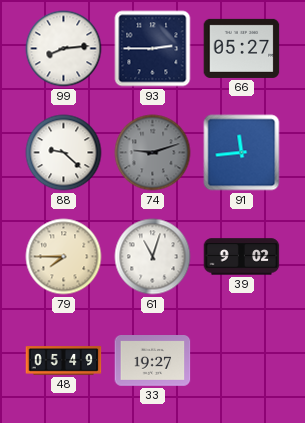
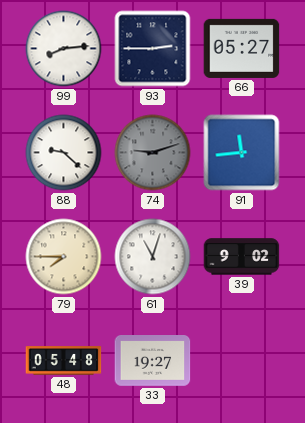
48: 05:49 -> 05:48 (64, 361)
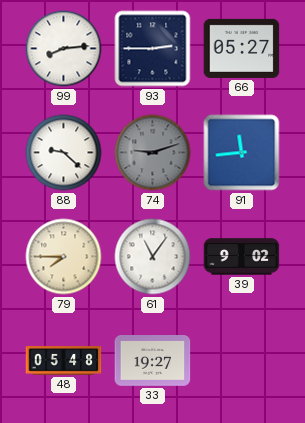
61: 11:03 -> 11:06 (153, 257)
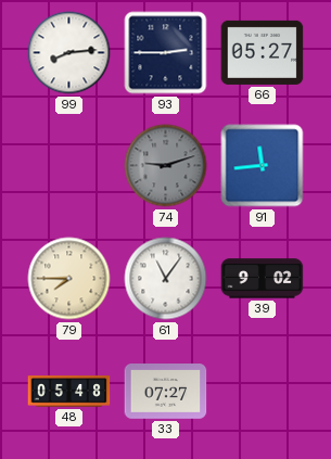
88: 9:22 -> none (64, 153)
33: 19:27 -> 07:27 (166, 392)
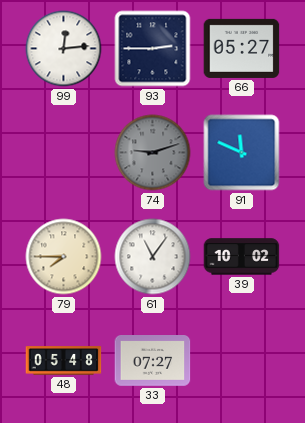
99: 8:14 -> 12:14 (64, 49)
91: 11:44 -> 11:49 (242, 153)
39: 9:02 -> 10:02 (242, 257)
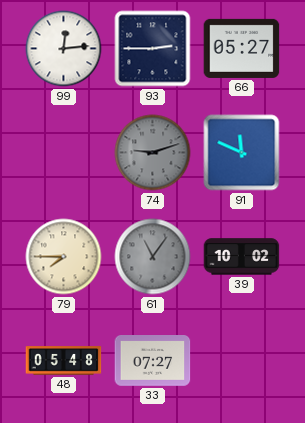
61 dial: white -> grey (153, 257)
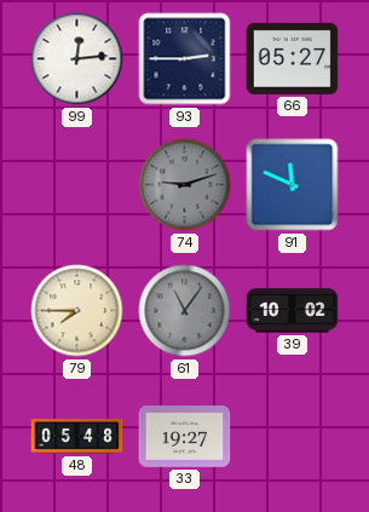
33: 07:27 -> 19:27 (185, 437)
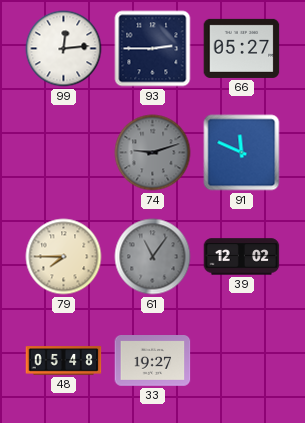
39: 10:02 -> 12:02 (242, 257)
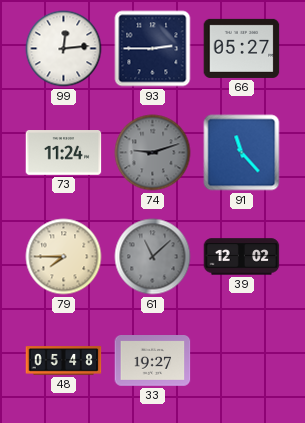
73: none -> 11:24 (64, 153)
91: 11:49 -> 11:23 (242, 153)
61: 11:06 -> 11:08 (153, 257)
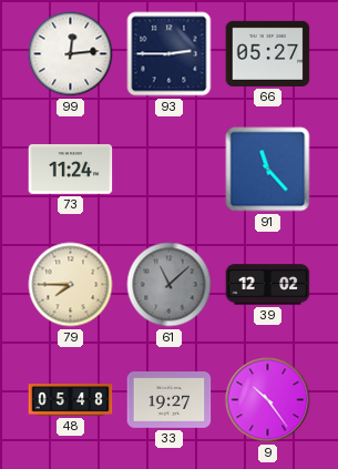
74: 9:12 -> none (153, 153)
9: none -> 10:24 (268, 400)
